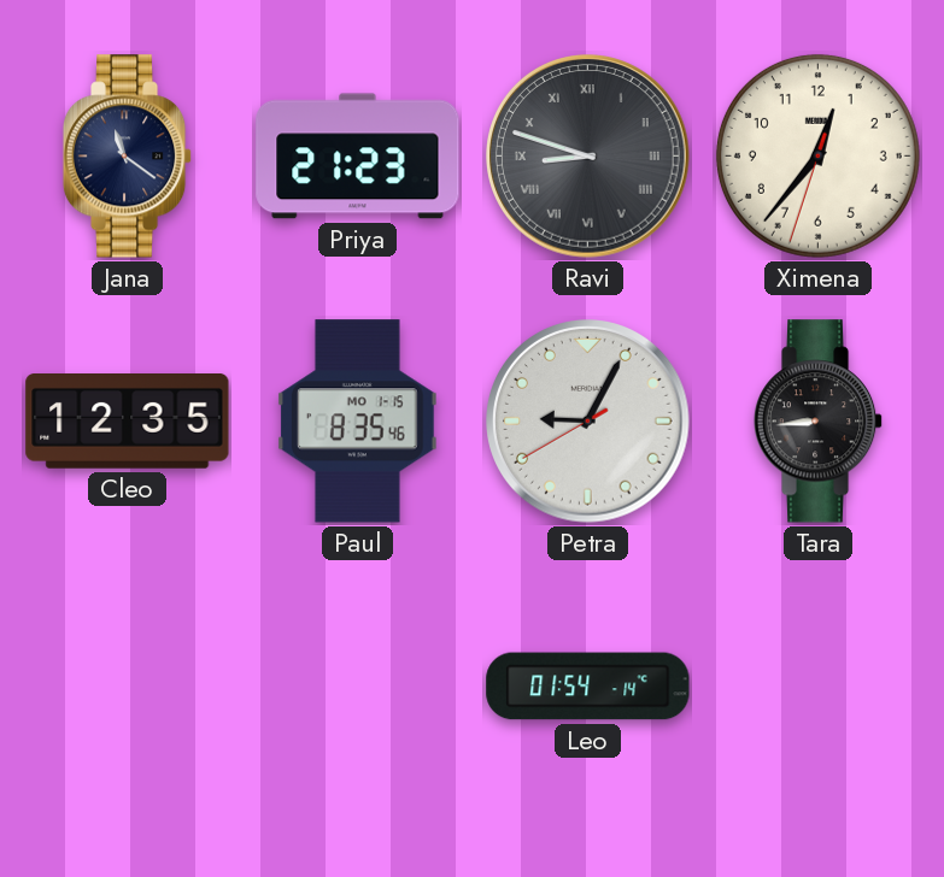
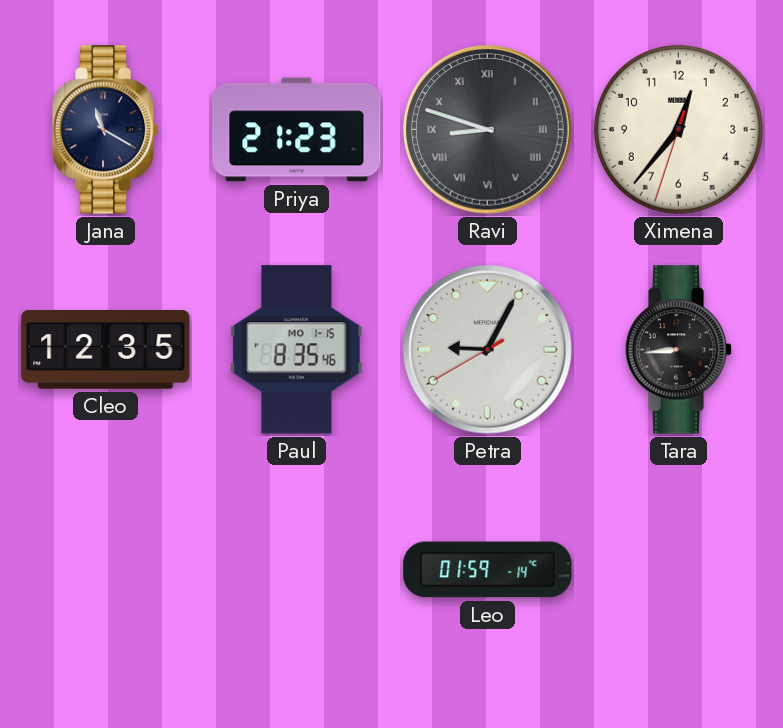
Jana: 11:21 -> 11:20 (106, 130)
Leo: 01:54 -> 01:59 (488, 570)
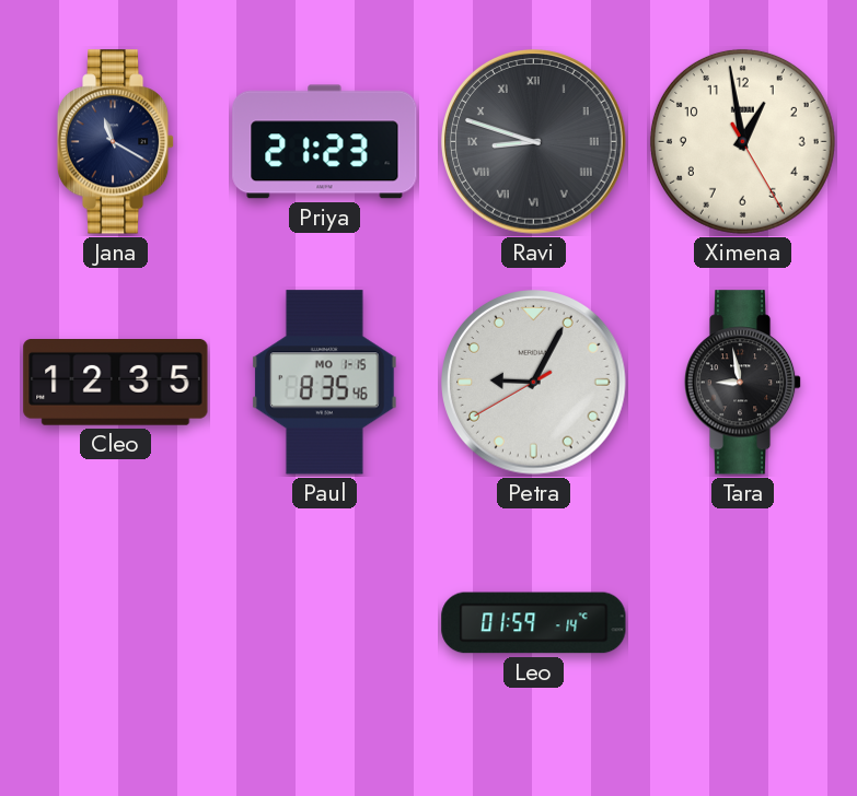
Ximena: 12:36 -> 12:58 (742, 141)
Tara: 8:44 -> 8:58 (743, 383)
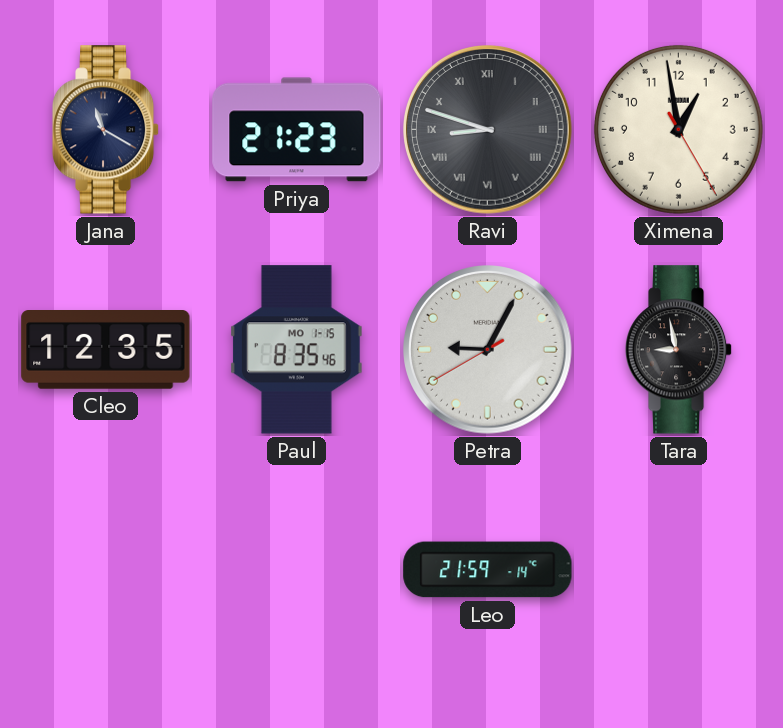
Leo: 01:59 -> 21:59 (488, 570)
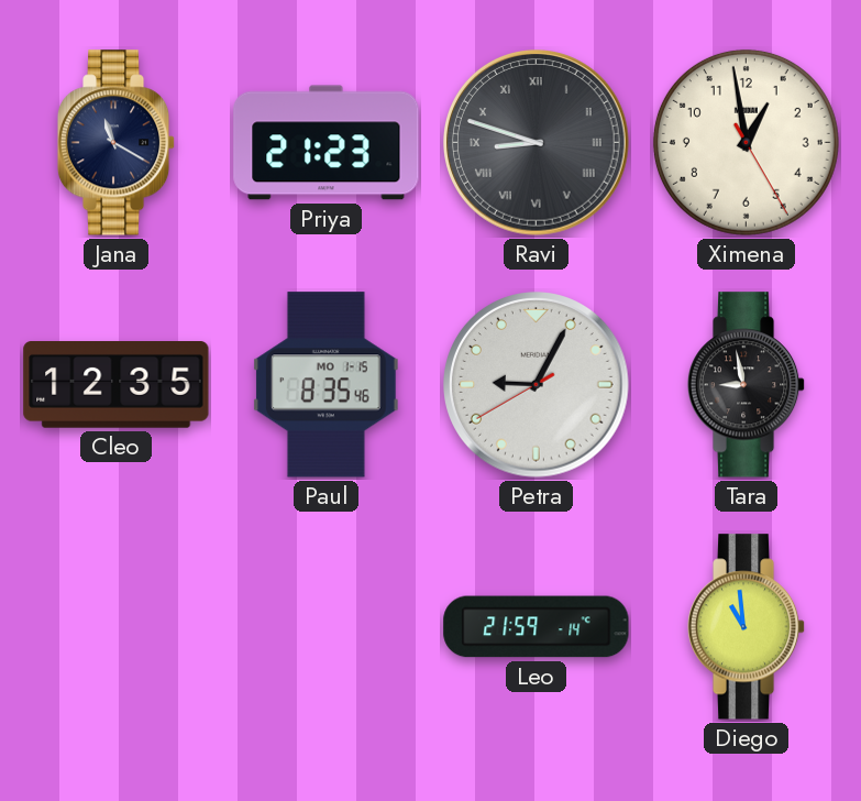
Diego: none -> 10:59 (747, 627)
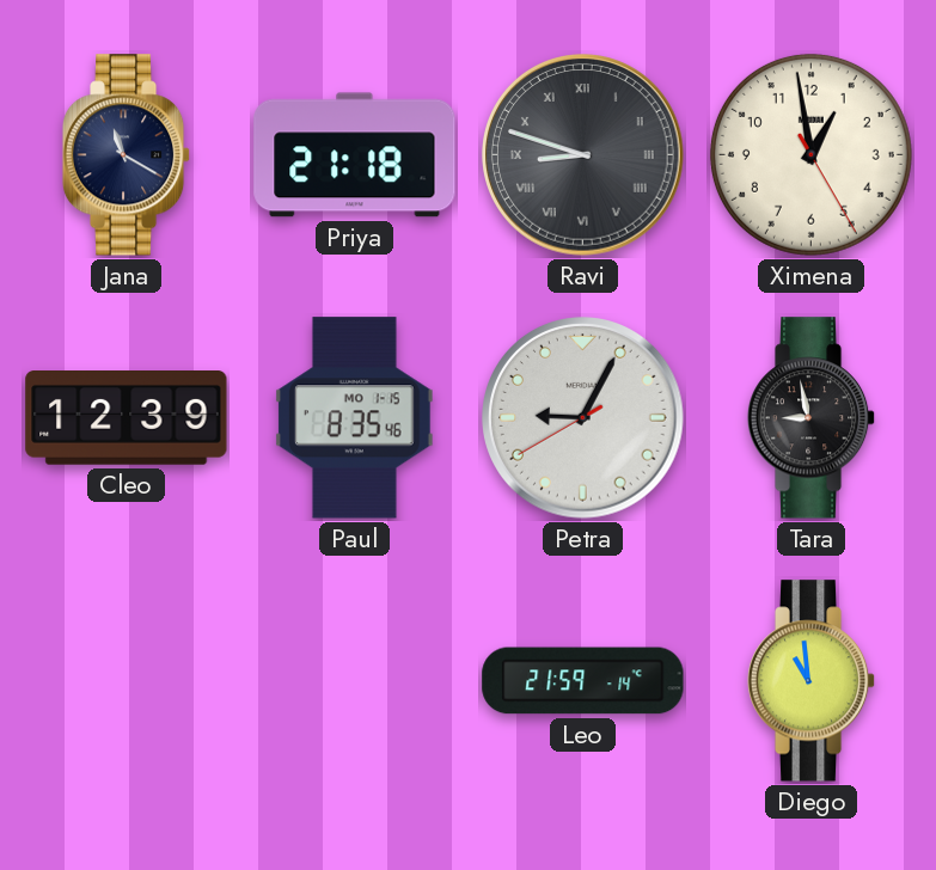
Priya: 21:23 -> 21:18 (355, 155)
Cleo: 12:35 -> 12:39 (127, 418)
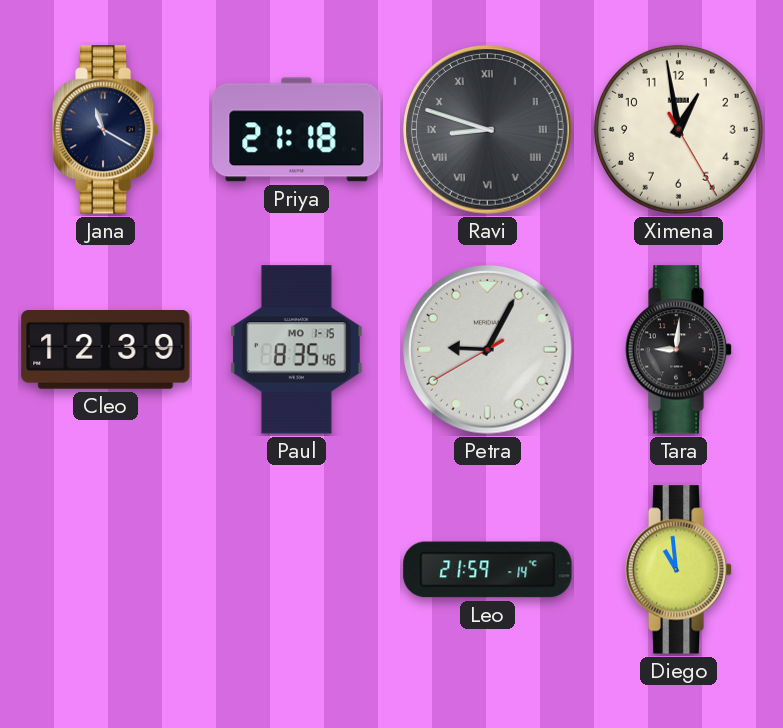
Tara: 8:58 -> 9:01 (679, 350)
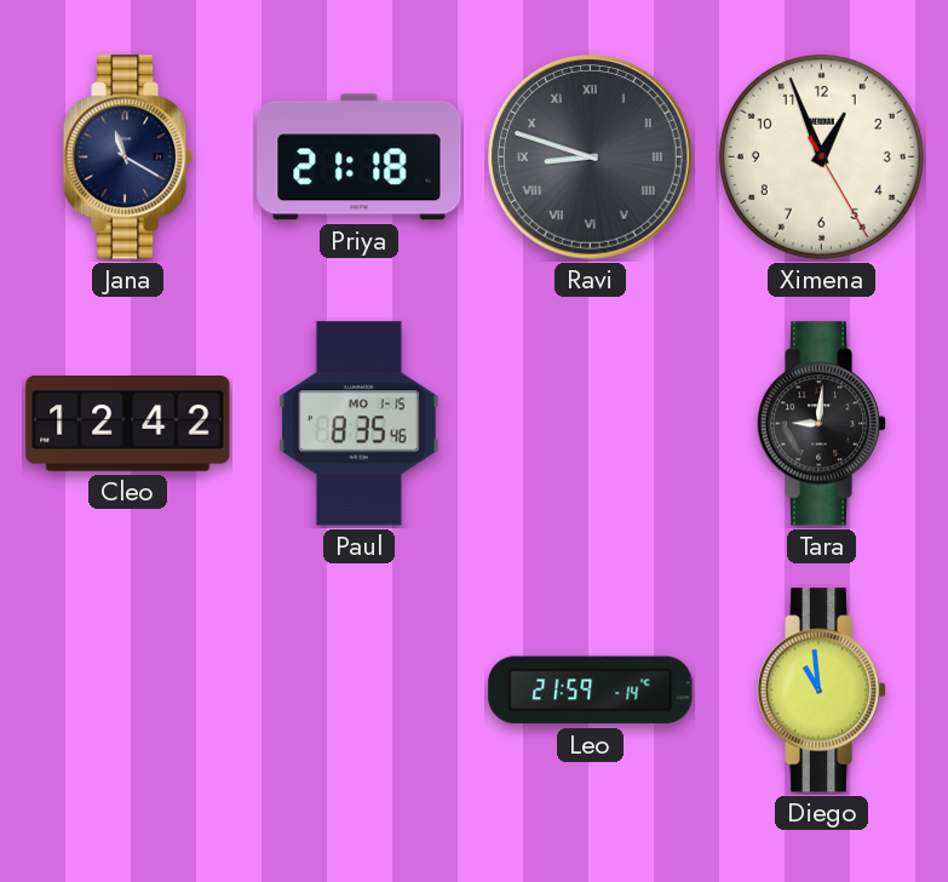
Ximena: 12:58 -> 12:56 (821, 156)
Cleo: 12:39 -> 12:42 (128, 424)
Petra: 9:04 -> none (488, 350)
